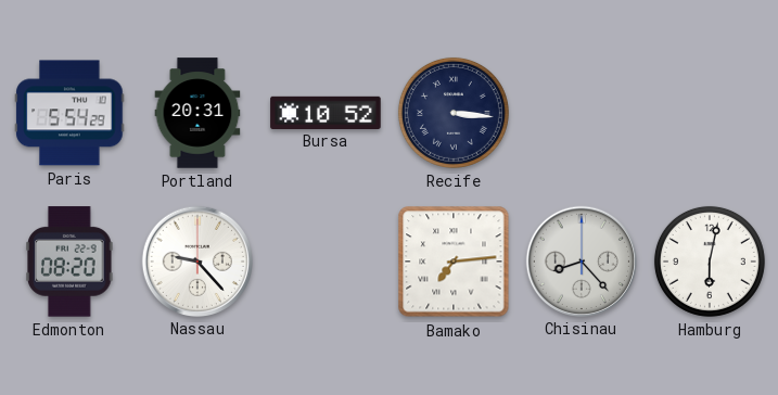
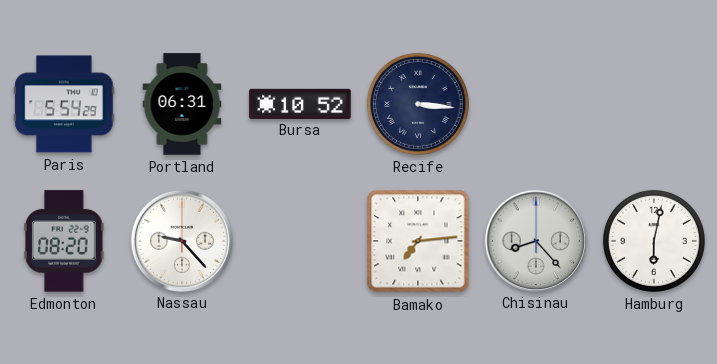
Portland: 20:31 -> 06:31 (182, 104)
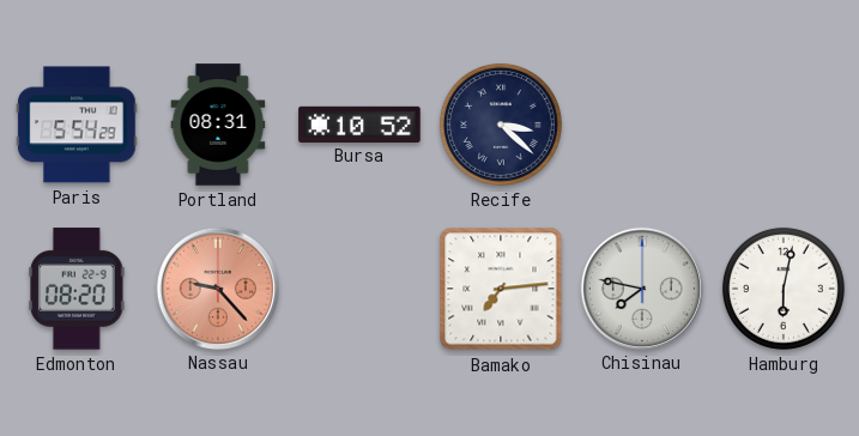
Portland: 06:31 -> 08:31 (218, 125)
Recife: 3:16 -> 3:22 (501, 125)
Nassau dial: white -> salmon (217, 287)
Chisinau: 8:23 -> 7:47 (641, 287)
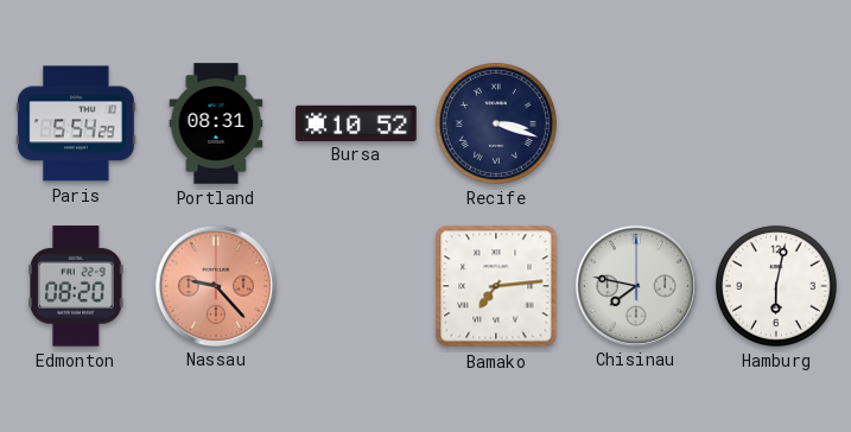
Recife: 3:22 -> 3:18 (496, 123)
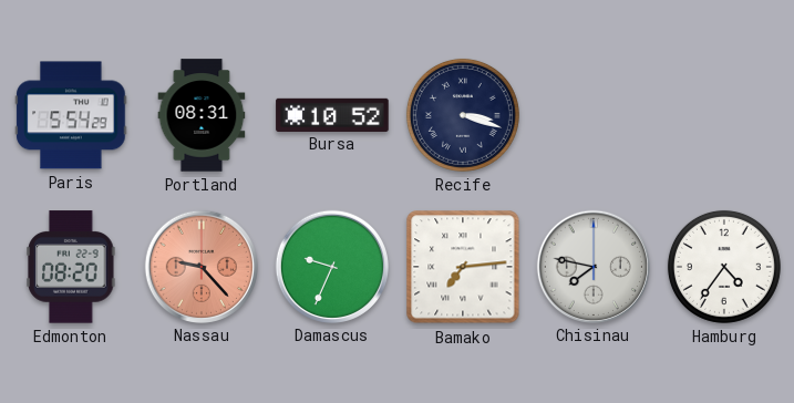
Damascus: none -> 9:34 (331, 266)
Hamburg: 6:02 -> 4:36 (724, 267)
